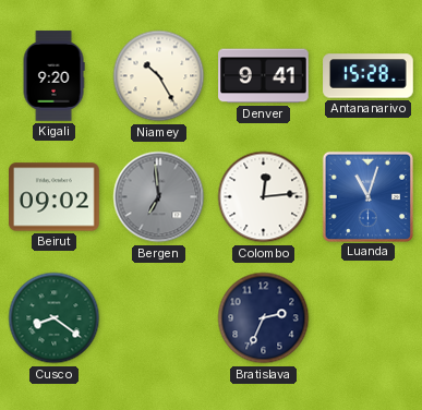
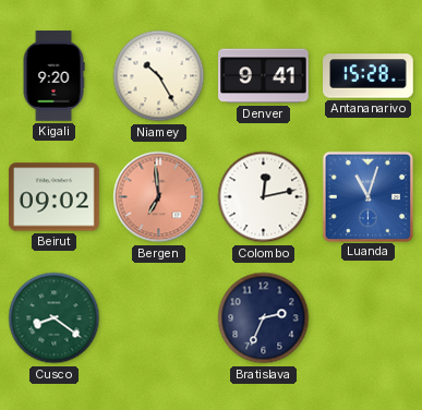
Bergen dial: grey -> salmon (159, 197)
Colombo: 12:14 -> 12:13 (264, 197)
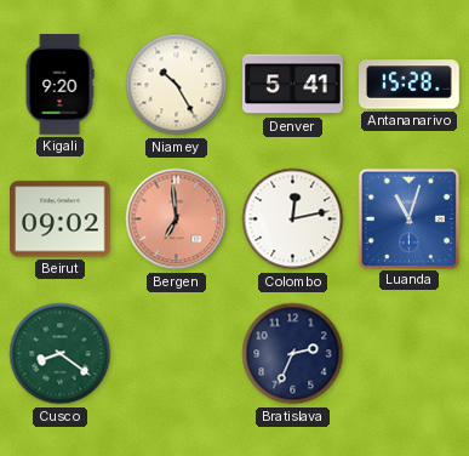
Denver: 9:41 -> 5:41 (293, 85)
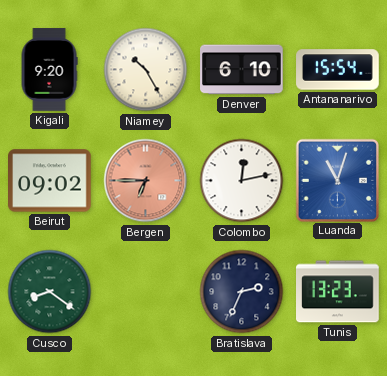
Denver: 5:41 -> 6:10 (242, 70)
Antananarivo: 15:28 -> 15:54 (338, 70)
Bergen: 6:59 -> 6:45 (146, 181)
Tunis: none -> 13:23 (338, 292)
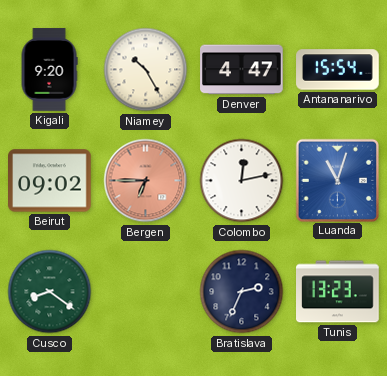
Denver: 6:10 -> 4:47 (242, 70)
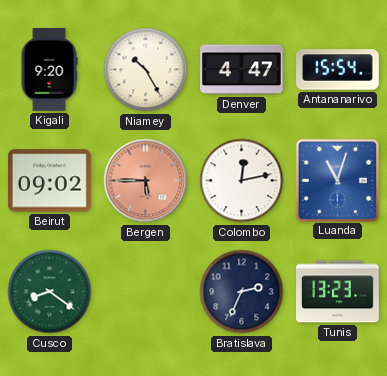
Bergen: 6:45 -> 5:45 (146, 181)
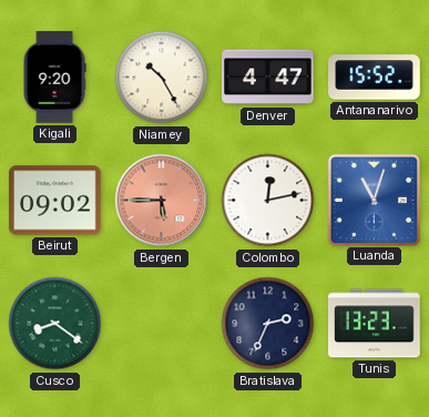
Antananarivo: 15:54 -> 15:52 (375, 78)
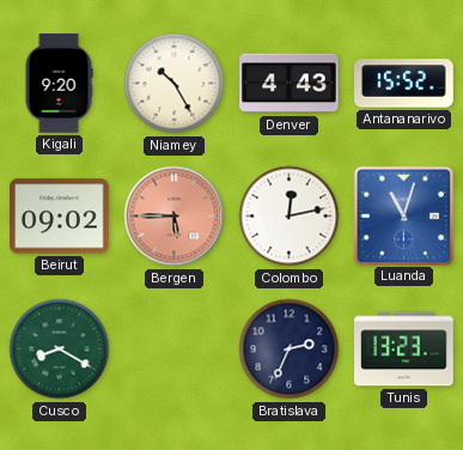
Denver: 4:47 -> 4:43 (290, 84)
Cusco: 8:21 -> 8:20 (60, 349)
